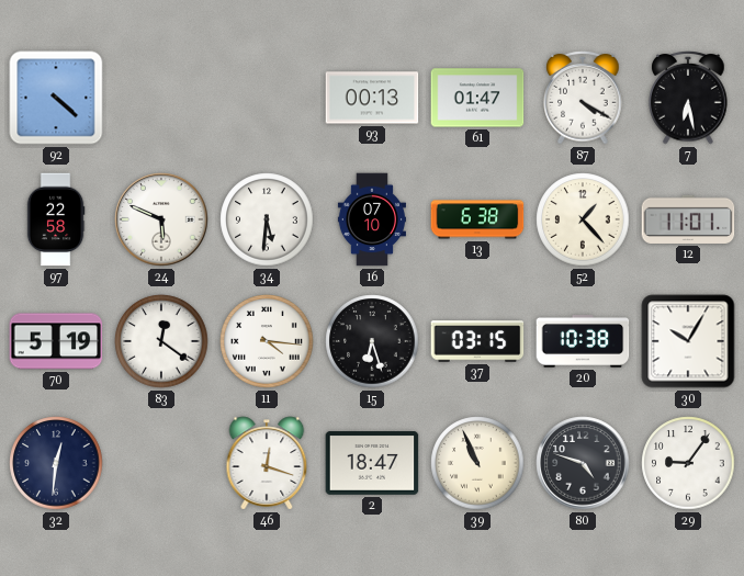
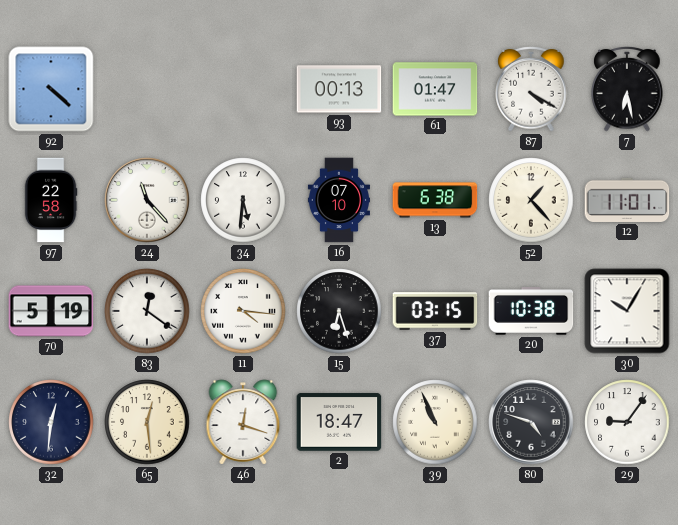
24: 5:49 -> 11:23 (147, 200)
65: none -> 12:29 (147, 422)
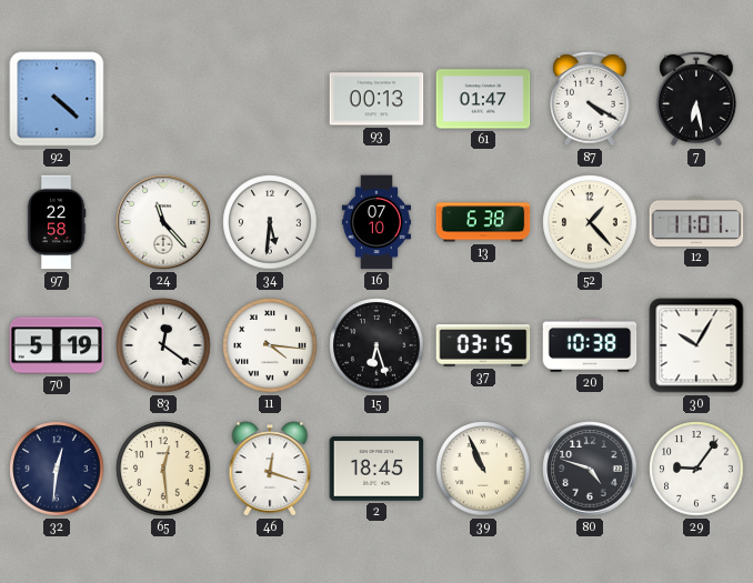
2: 18:47 -> 18:45 (376, 469)
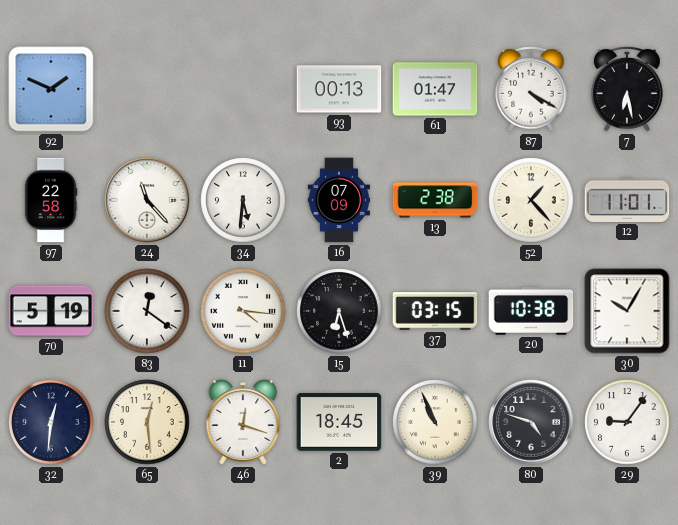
92: 4:22 -> 1:49 (51, 89)
16: 07:10 -> 07:09 (339, 200)
13: 6:38 -> 2:38 (435, 200)
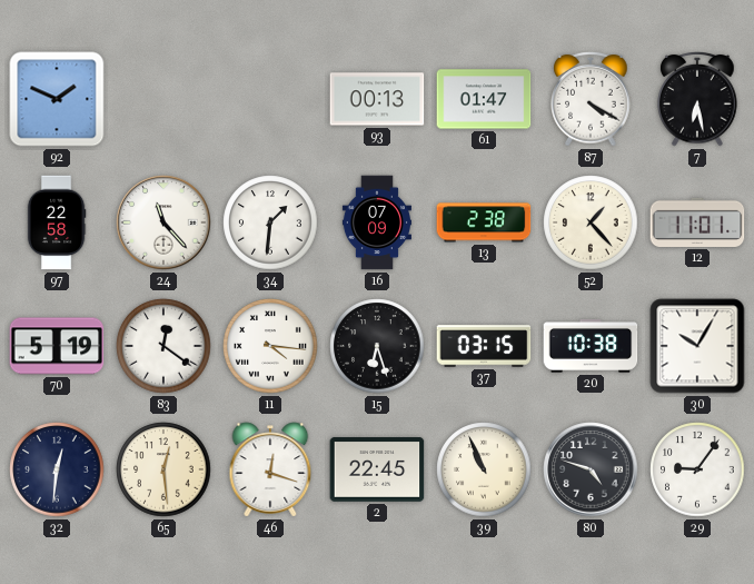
34: 5:31 -> 1:31 (270, 222)
2: 18:45 -> 22:45 (377, 469)
